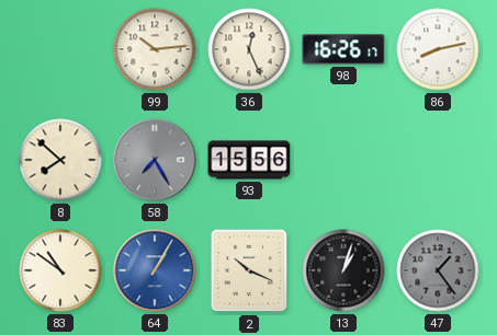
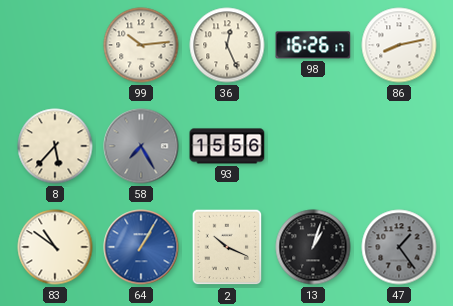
8: 7:52 -> 5:37 (55, 146)
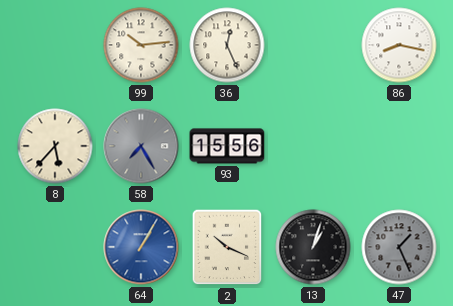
98: 16:26 -> none (313, 45)
86: 8:13 -> 8:17 (399, 45)
83: 10:51 -> none (55, 247)
47: 1:24 -> 1:26 (399, 247)
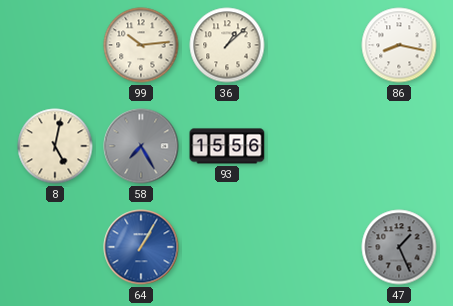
36: 12:26 -> 1:08 (227, 45)
8: 5:37 -> 5:02 (55, 146)
2: 10:19 -> none (227, 247)
13: 1:03 -> none (313, 247)
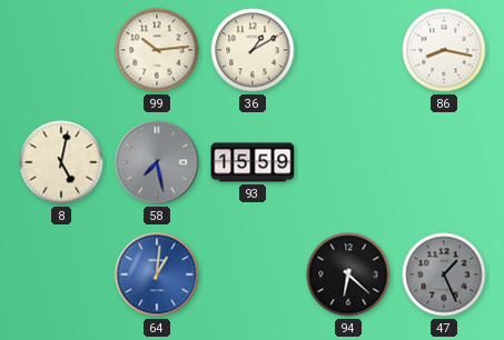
36: 1:08 -> 1:10 (253, 50)
58: 7:25 -> 7:28 (157, 162)
93: 15:56 -> 15:59 (253, 162)
64: 1:05 -> 1:01 (157, 274)
94: none -> 6:22 (348, 274)
